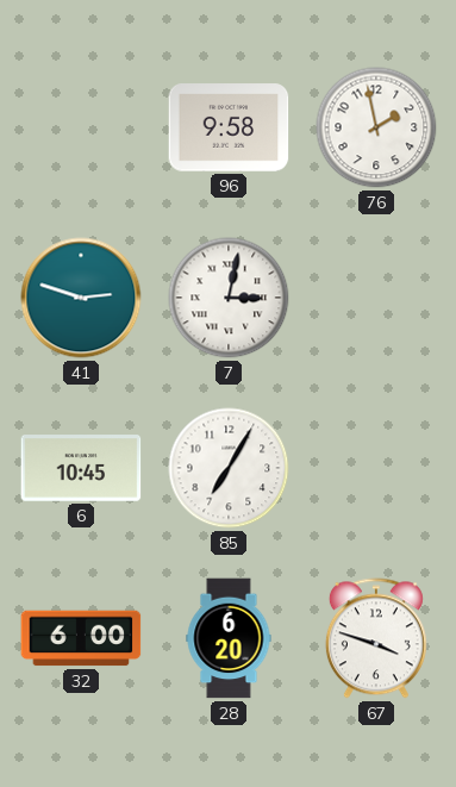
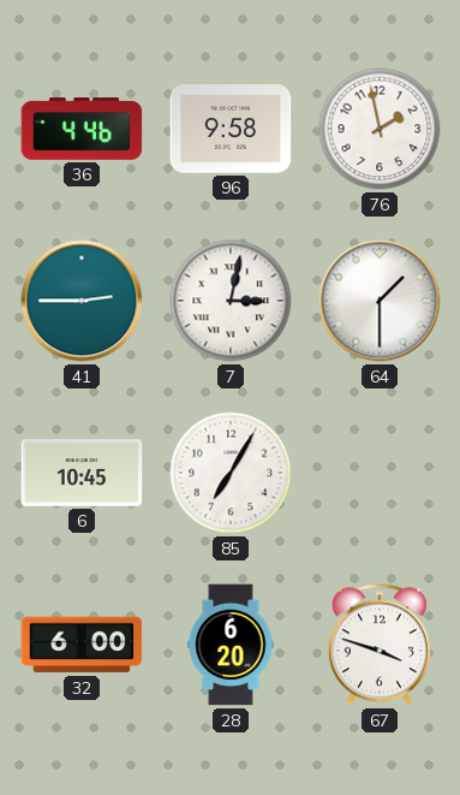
36: none -> 4:46 (82, 130)
41: 2:48 -> 2:45 (82, 301)
64: none -> 1:30 (380, 301)
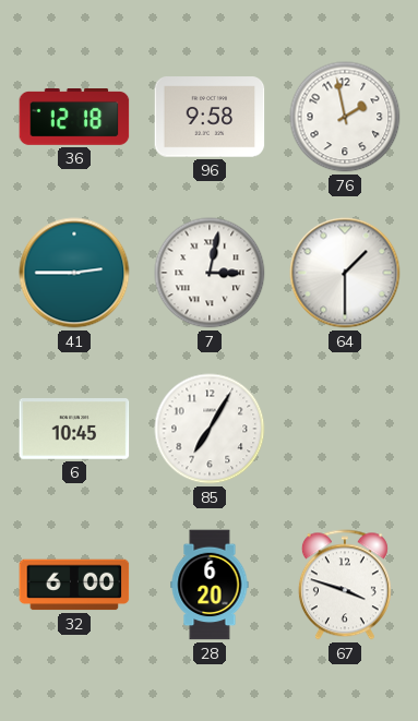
36: 4:46 -> 12:18 (74, 118)
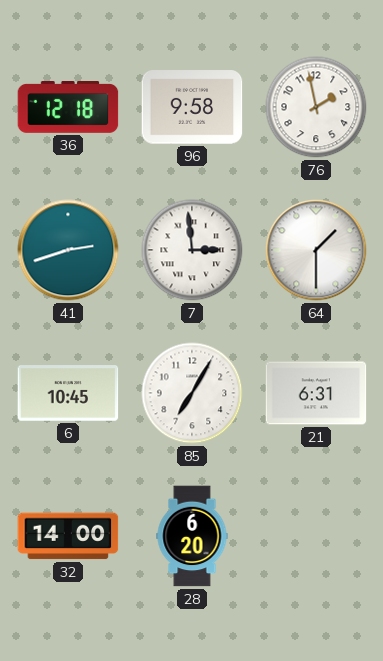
41: 2:45 -> 2:42 (68, 250)
7: 3:02 -> 2:59 (192, 250)
21: none -> 6:31 (316, 393)
32: 6:00 -> 14:00 (68, 536)
67: 3:48 -> none (345, 585)
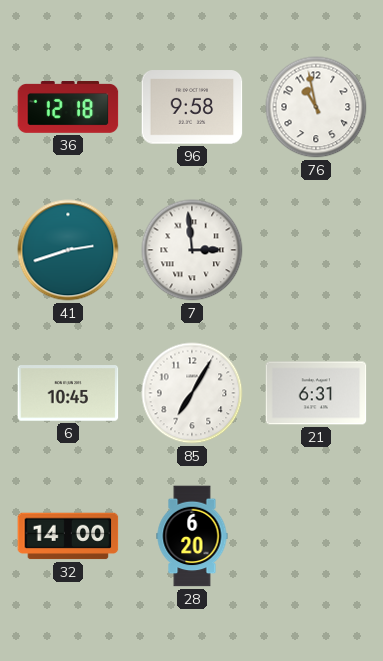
76: 1:58 -> 10:58 (316, 107)
64: 1:30 -> none (316, 250)
